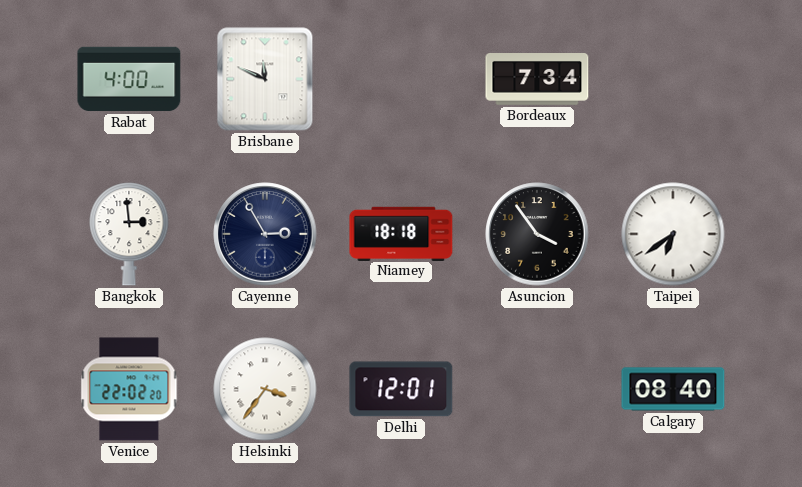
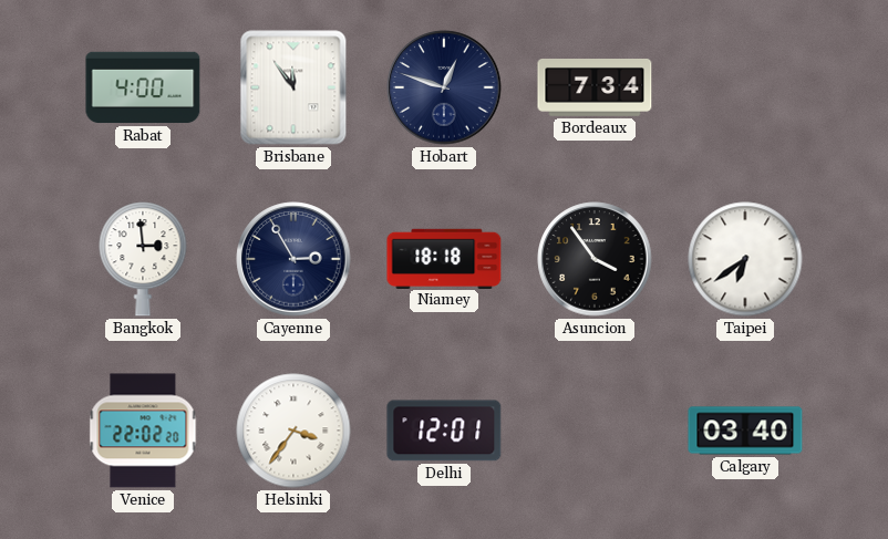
Brisbane: 11:49 -> 11:54 (293, 87)
Hobart: none -> 12:48 (444, 87)
Calgary: 08:40 -> 03:40 (745, 431)
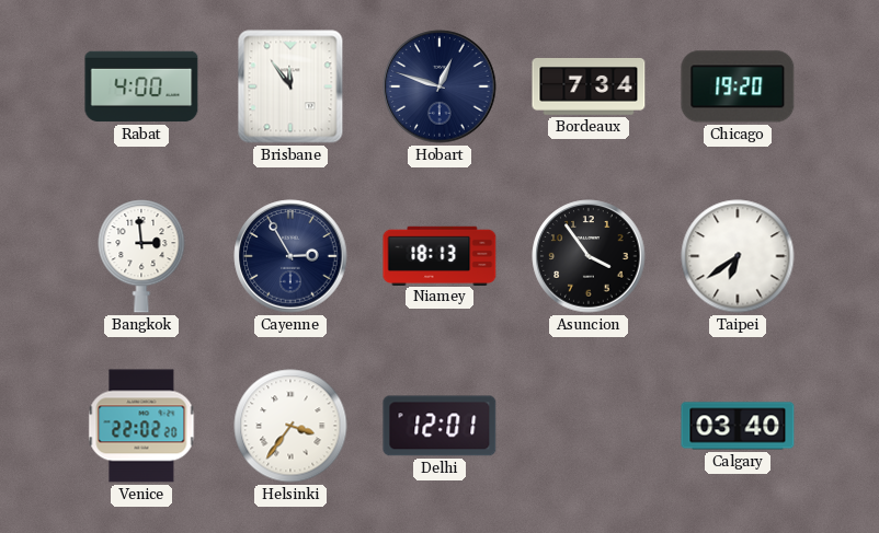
Chicago: none -> 19:20 (738, 86)
Niamey: 18:18 -> 18:13 (439, 255)
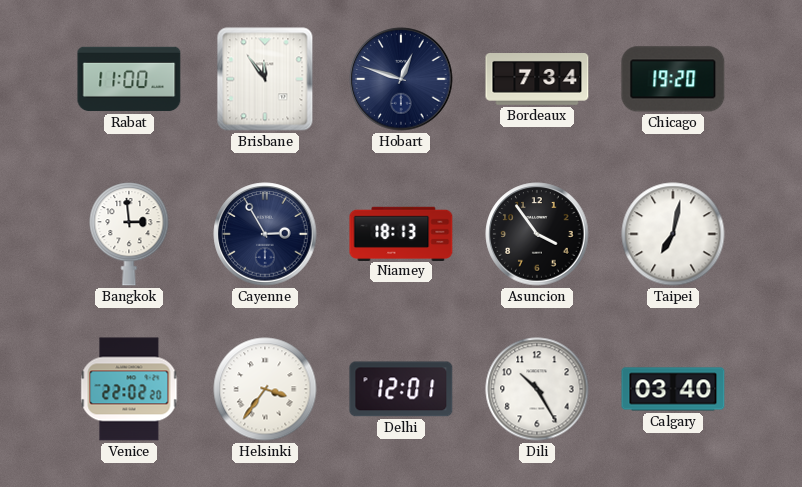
Rabat: 4:00 -> 11:00 (129, 79)
Taipei: 6:39 -> 7:02 (673, 234)
Dili: none -> 10:25 (537, 389)
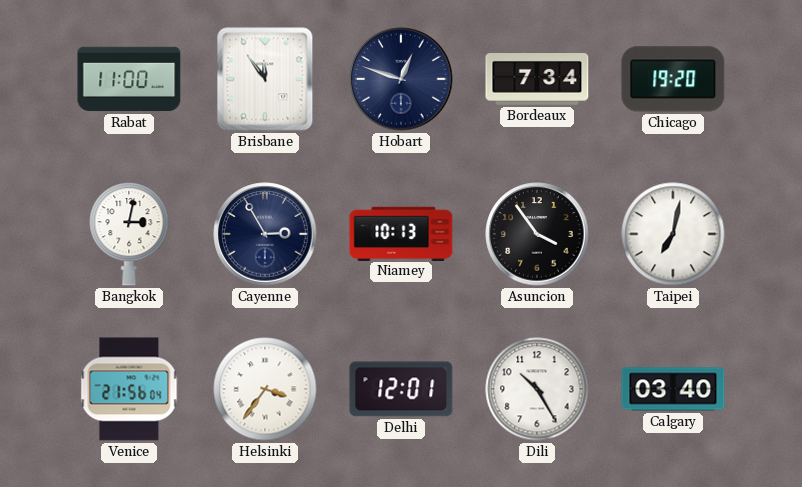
Bangkok: 2:59 -> 3:02 (129, 234)
Niamey: 18:13 -> 10:13 (401, 233)
Venice: 22:02 -> 21:56 (129, 389)
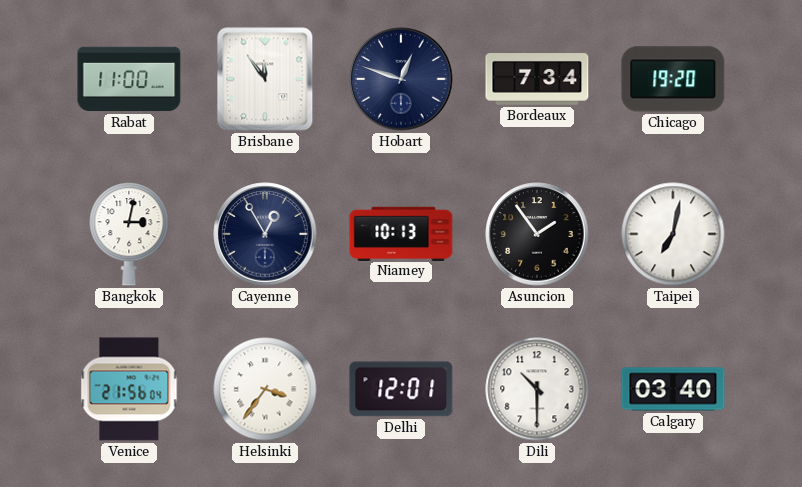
Cayenne: 2:55 -> 12:55 (265, 234)
Asuncion: 3:54 -> 1:54 (537, 234)
Dili: 10:25 -> 10:30 (537, 389)
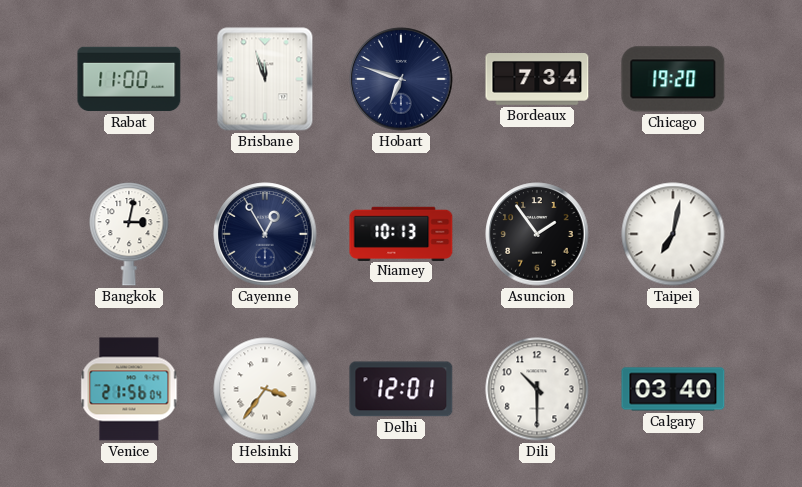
Brisbane: 11:54 -> 11:57 (265, 79)
Hobart: 12:48 -> 6:48 (401, 79)
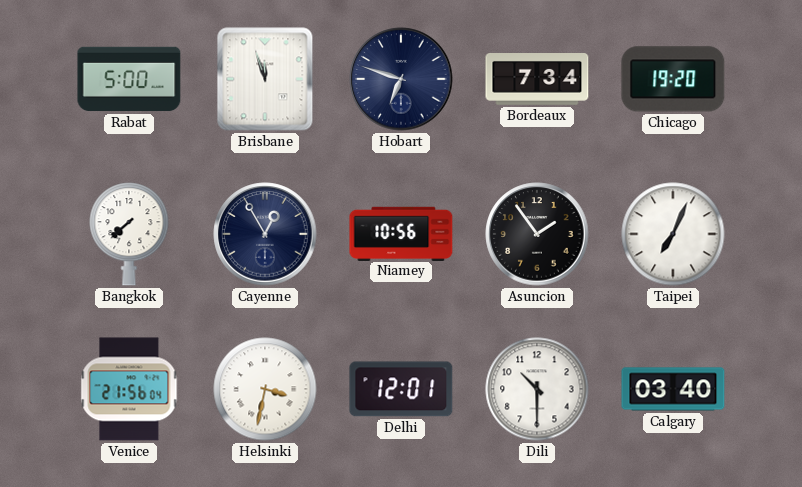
Rabat: 11:00 -> 5:00 (129, 79)
Bangkok: 3:02 -> 7:38 (129, 234)
Niamey: 10:13 -> 10:56 (401, 233)
Taipei: 7:02 -> 7:04 (673, 234)
Helsinki: 3:36 -> 3:32 (265, 389)
